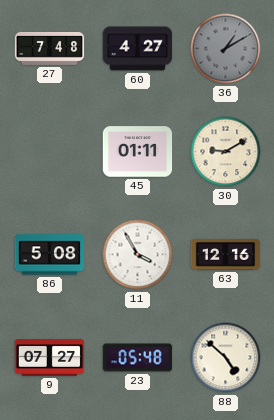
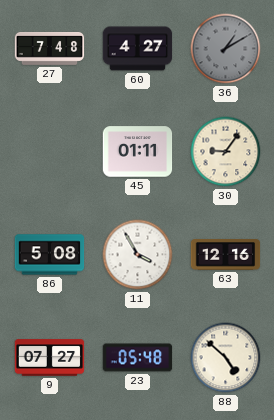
30: 9:10 -> 9:06 (226, 152)
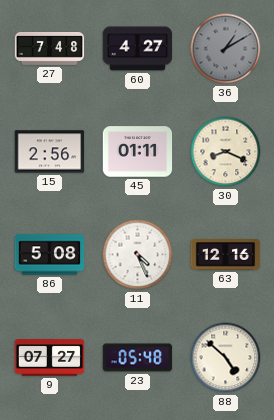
15: none -> 2:56 (50, 152)
30: 9:06 -> 8:19 (226, 152)
11: 3:55 -> 4:26 (138, 255)
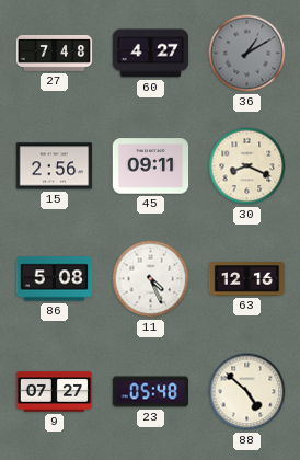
45: 01:11 -> 09:11 (151, 166)
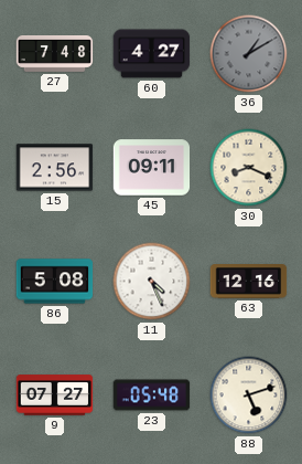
88: 4:52 -> 5:12 (249, 396)
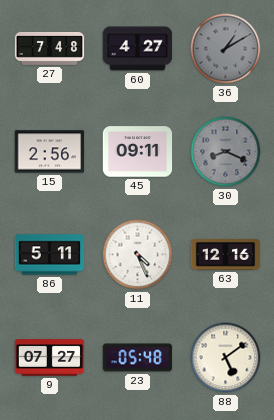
30 dial: cream -> grey (226, 152)
86: 5:08 -> 5:11 (50, 255)
88: 5:12 -> 5:09 (226, 358)
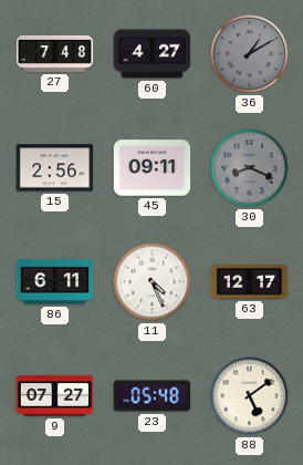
86: 5:11 -> 6:11 (55, 282)
63: 12:16 -> 12:17 (250, 282)
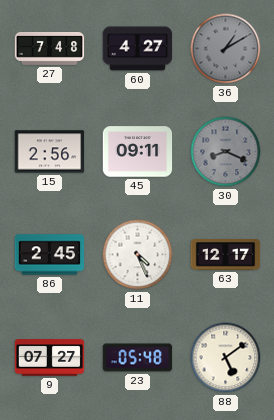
86: 6:11 -> 2:45 (50, 255)
